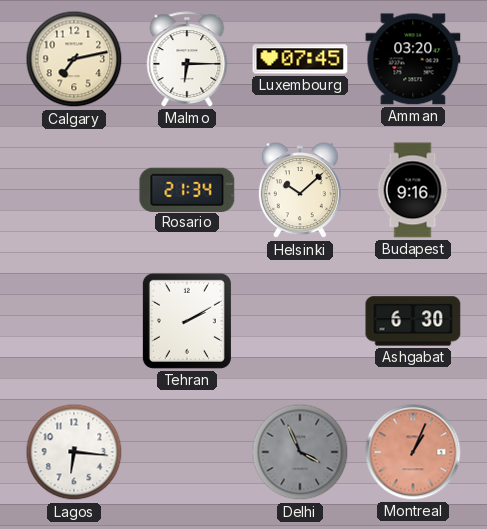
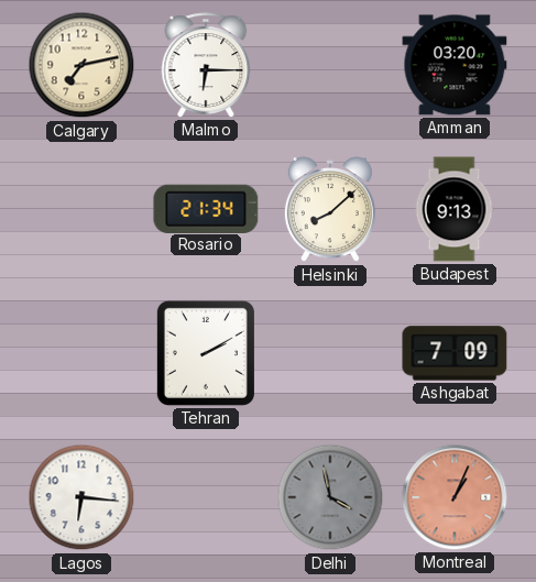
Luxembourg: 07:45 -> none (300, 59)
Helsinki: 10:08 -> 8:08 (330, 210)
Budapest: 9:16 -> 9:13 (455, 209)
Ashgabat: 6:30 -> 7:09 (455, 353)
Delhi: 3:56 -> 3:58 (330, 497)
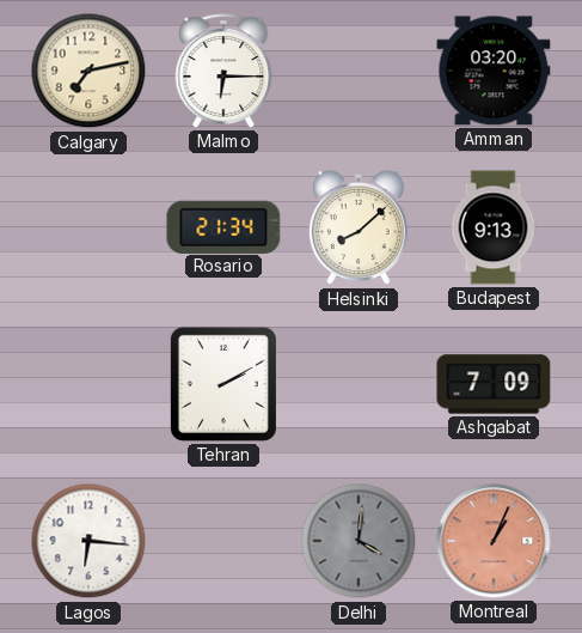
Delhi: 3:58 -> 4:01 (359, 541)
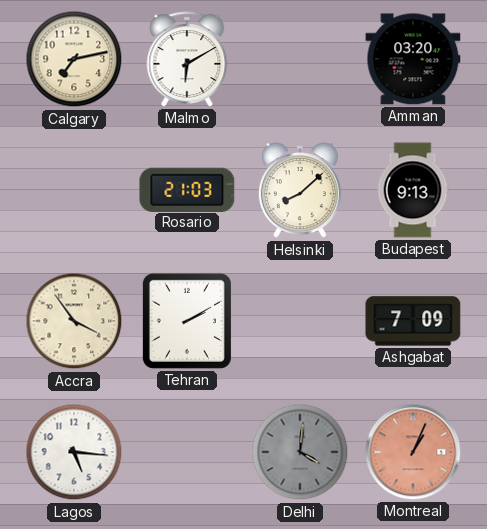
Malmo: 6:15 -> 6:10 (187, 59)
Rosario: 21:34 -> 21:03 (187, 189)
Accra: none -> 3:54 (74, 321)
Lagos: 6:16 -> 5:16 (74, 452)
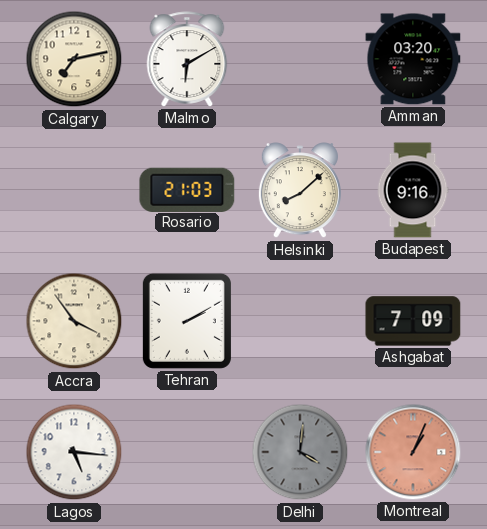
Budapest: 9:13 -> 9:16 (413, 190)
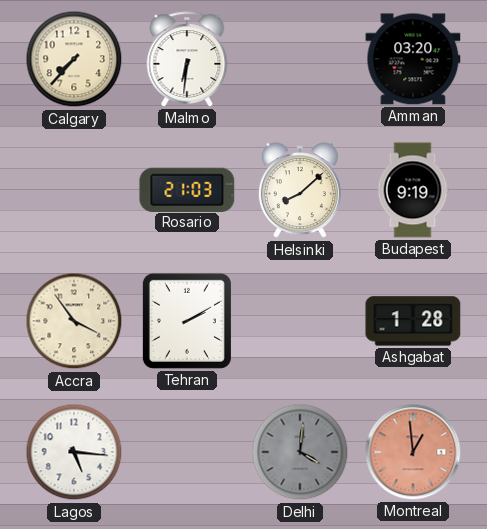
Calgary: 7:13 -> 7:37 (74, 59)
Malmo: 6:10 -> 6:31 (187, 59)
Budapest: 9:16 -> 9:19 (413, 190)
Ashgabat: 7:09 -> 1:28 (413, 321)
Montreal: 1:04 -> 12:59 (413, 452)
